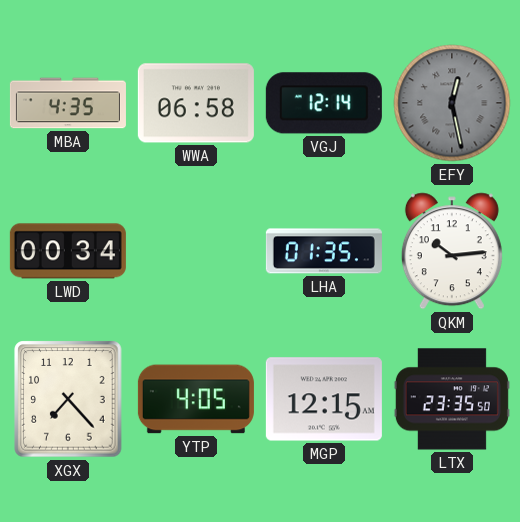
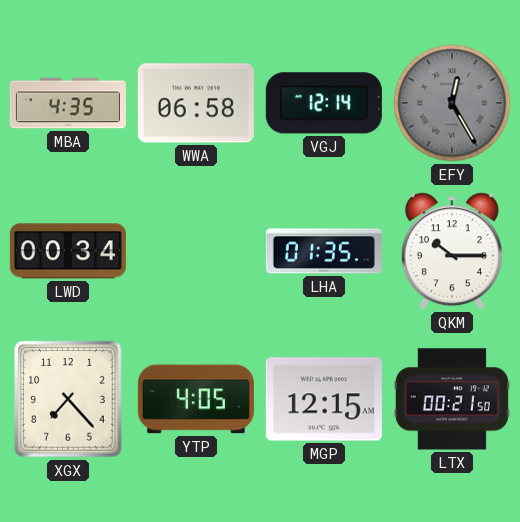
EFY: 12:28 -> 12:25 (452, 103)
QKM: 10:14 -> 10:15 (452, 251)
LTX: 23:35 -> 00:21 (452, 399)
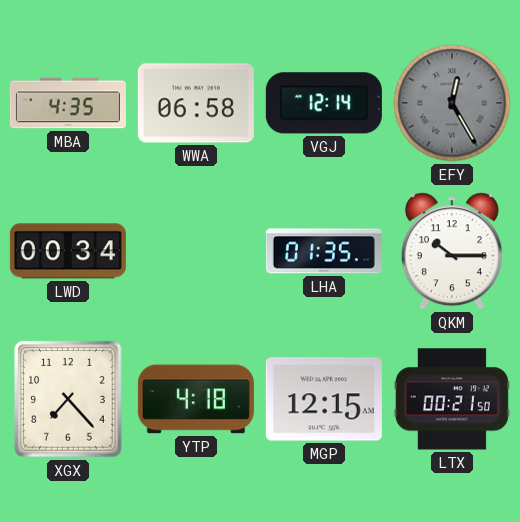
YTP: 4:05 -> 4:18 (196, 399)
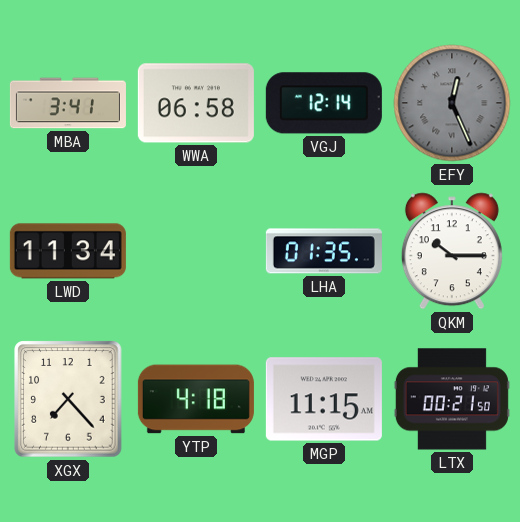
MBA: 4:35 -> 3:41 (68, 103)
EFY: 12:25 -> 12:26 (452, 103)
LWD: 00:34 -> 11:34 (68, 251)
MGP: 12:15 -> 11:15 (324, 399)
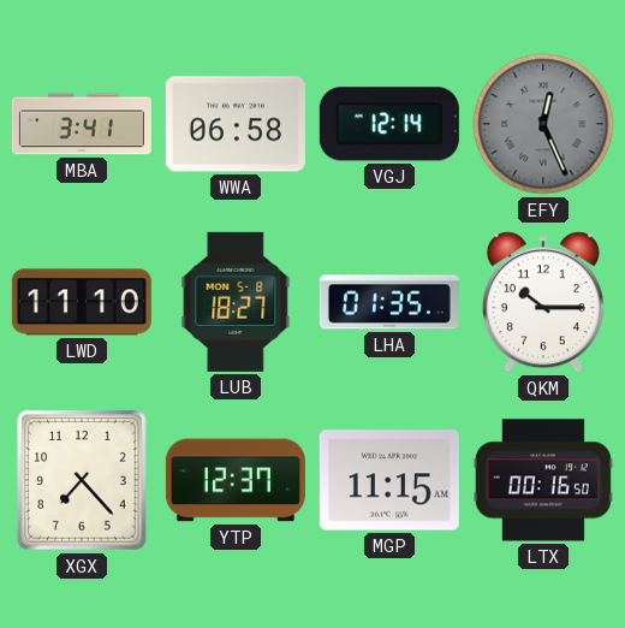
LWD: 11:34 -> 11:10 (82, 302)
LUB: none -> 18:27 (236, 302)
YTP: 4:18 -> 12:37 (236, 480)
LTX: 00:21 -> 00:16 (543, 480)
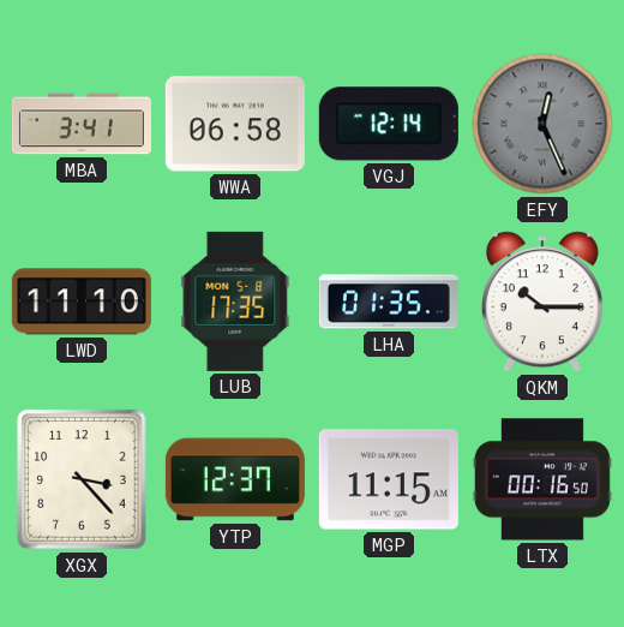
LUB: 18:27 -> 17:35 (235, 301)
XGX: 7:23 -> 3:23 (82, 479)
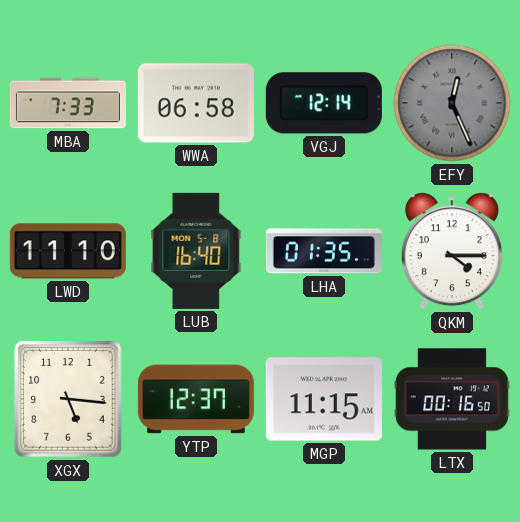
MBA: 3:41 -> 7:33 (68, 103)
LUB: 17:35 -> 16:40 (196, 251)
QKM: 10:15 -> 4:15 (452, 251)
XGX: 3:23 -> 5:16 (68, 399)
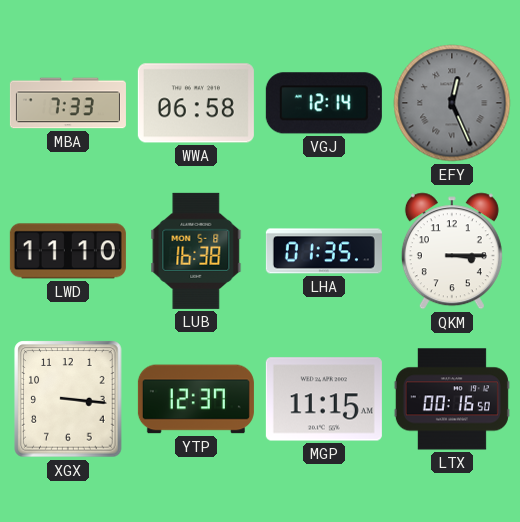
LUB: 16:40 -> 16:38 (196, 251)
QKM: 4:15 -> 3:15 (452, 251)
XGX: 5:16 -> 3:16 (68, 399)
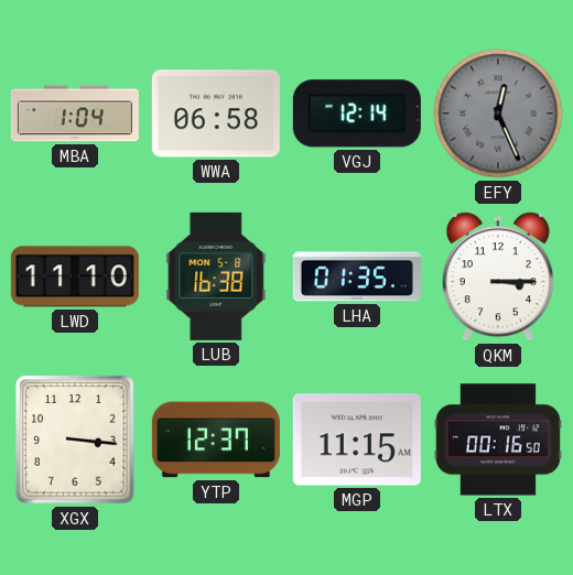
MBA: 7:33 -> 1:04 (75, 113)
